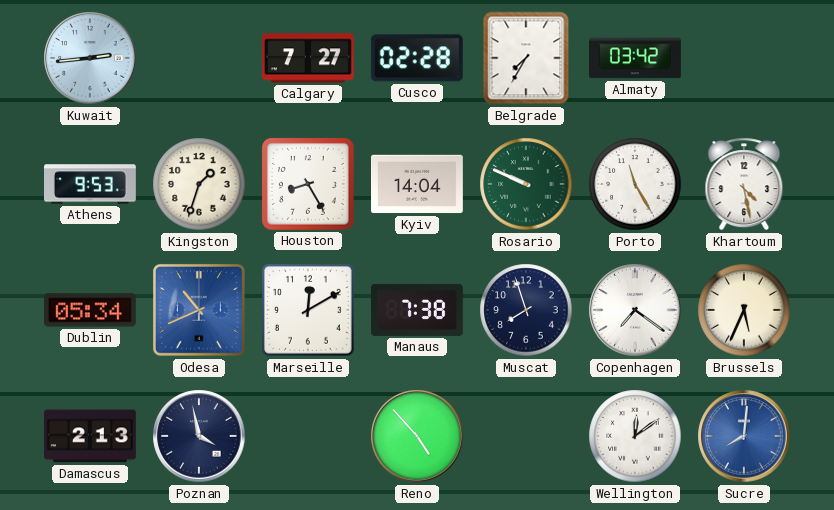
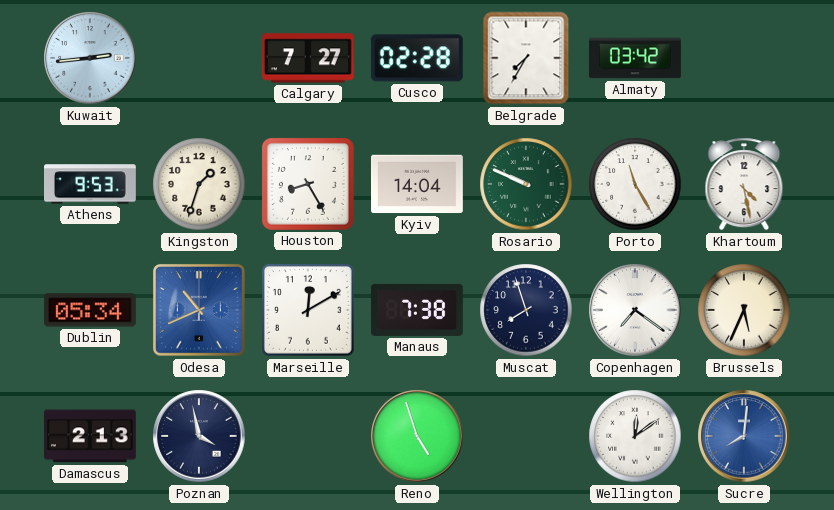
Reno: 4:53 -> 4:57 (417, 436)
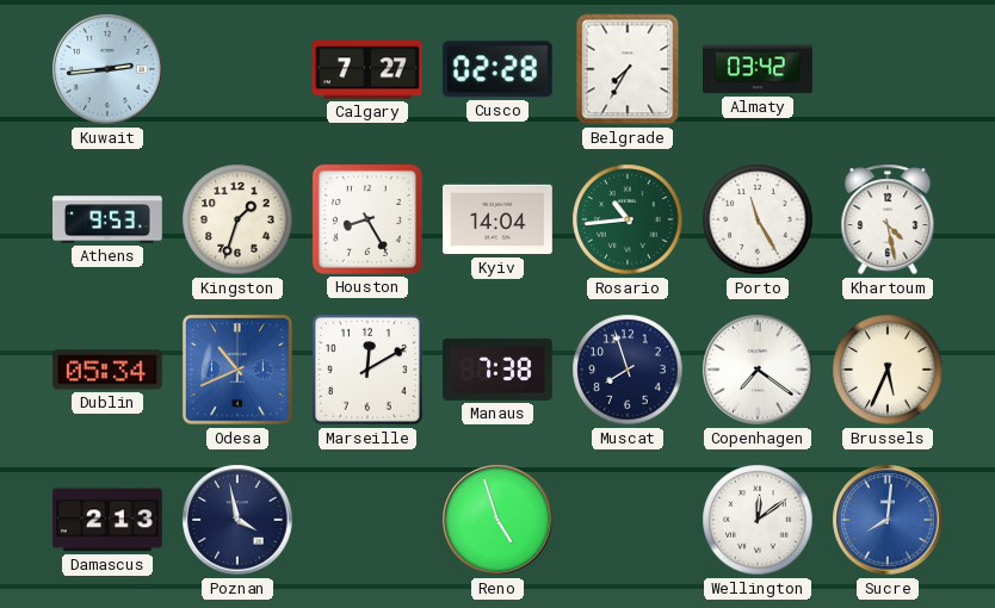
Rosario: 9:49 -> 10:44 (628, 219)
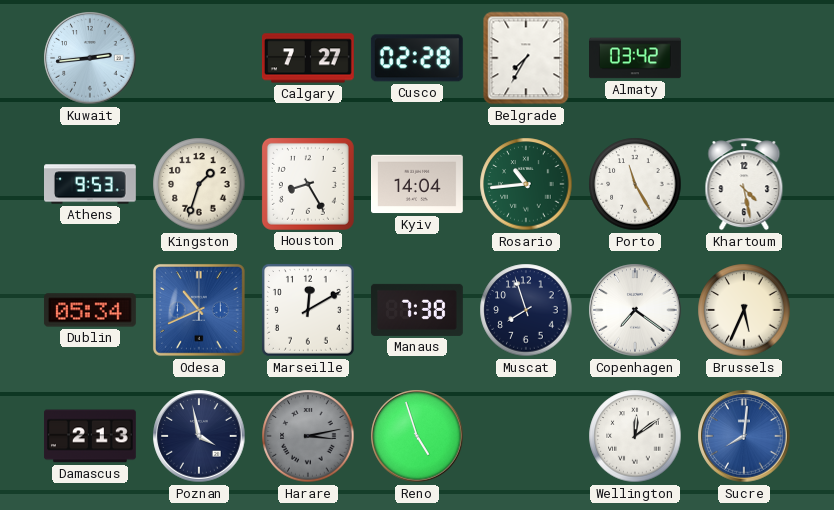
Harare: none -> 3:13 (308, 436)
